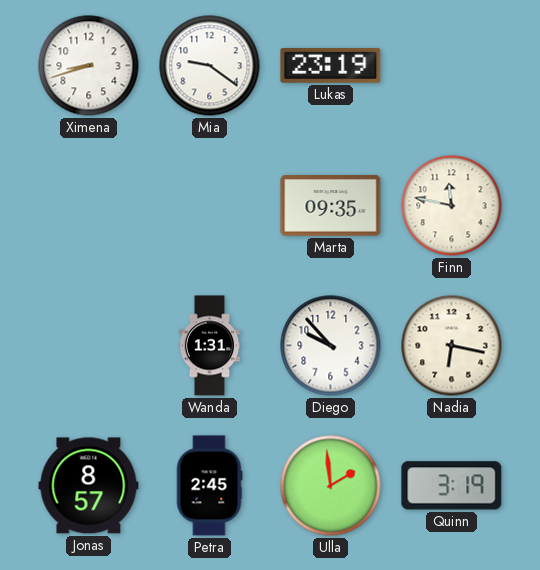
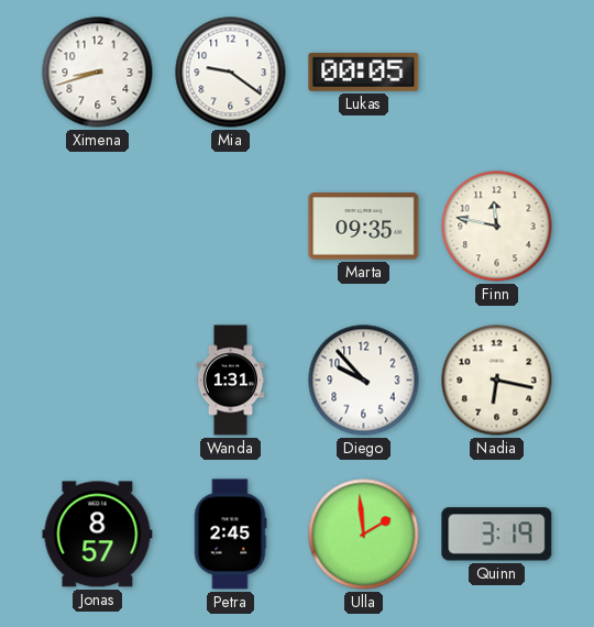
Lukas: 23:19 -> 00:05 (364, 71)
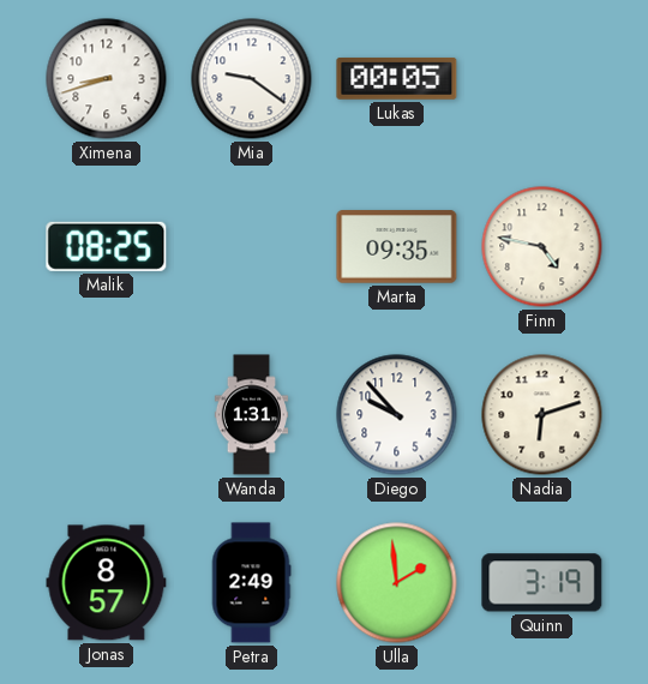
Malik: none -> 08:25 (107, 246)
Finn: 11:47 -> 4:47 (542, 247)
Nadia: 6:17 -> 6:12 (542, 415)
Petra: 2:45 -> 2:49 (251, 583)
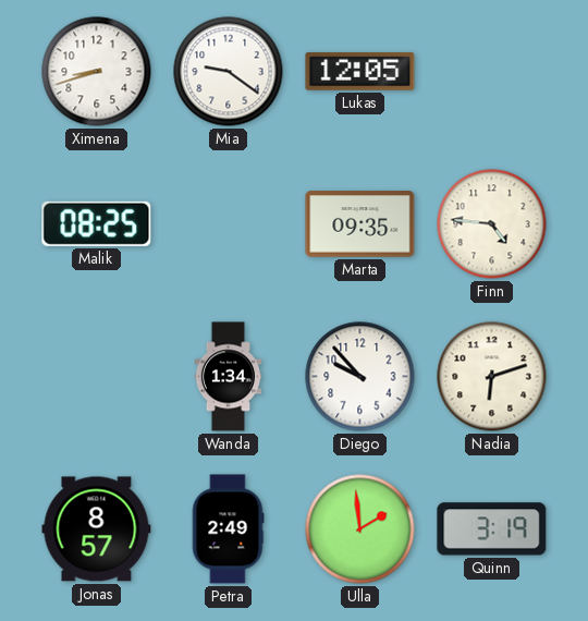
Lukas: 00:05 -> 12:05 (360, 71)
Finn: 4:47 -> 4:46 (492, 224)
Wanda: 1:31 -> 1:34 (229, 377)
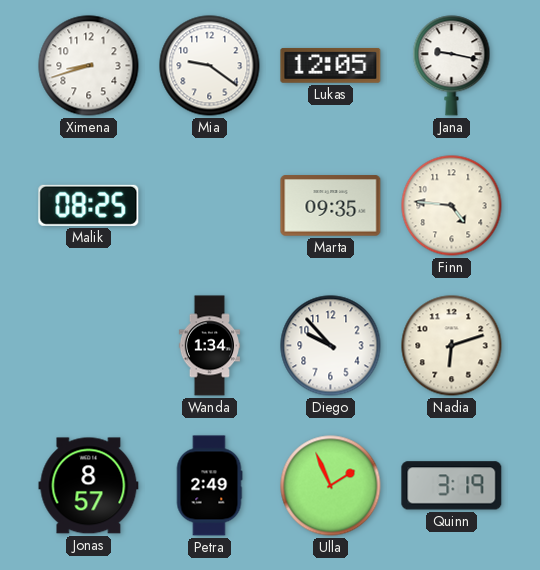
Jana: none -> 9:17 (452, 66)
Ulla: 1:59 -> 1:56 (331, 486)
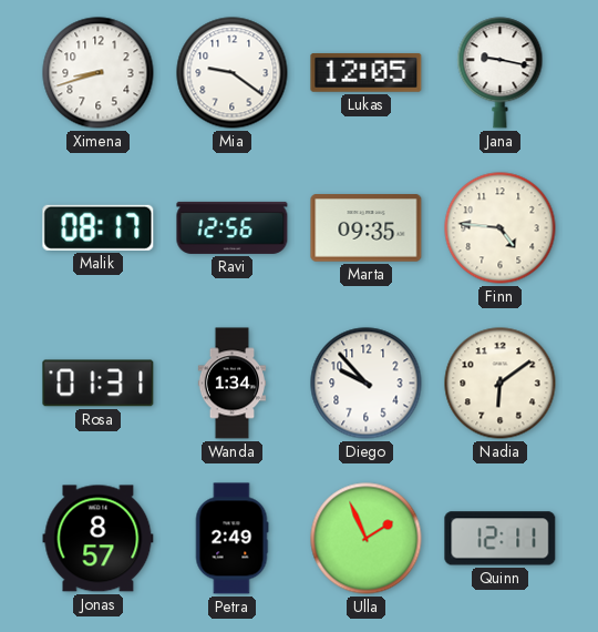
Malik: 08:25 -> 08:17 (99, 227)
Ravi: none -> 12:56 (233, 227)
Rosa: none -> 01:31 (99, 384)
Nadia: 6:12 -> 6:09 (501, 384)
Quinn: 3:19 -> 12:11 (501, 539)
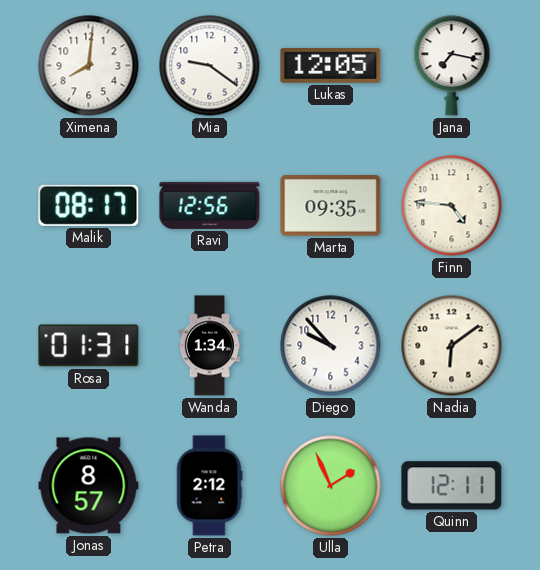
Ximena: 8:42 -> 8:01 (89, 66)
Jana: 9:17 -> 7:17 (452, 66)
Petra: 2:49 -> 2:12 (209, 486)
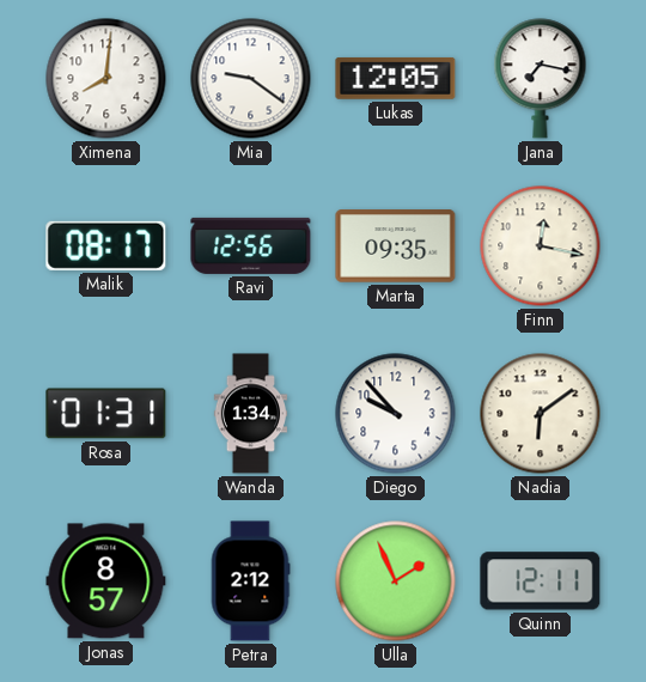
Finn: 4:46 -> 12:17 (541, 246)
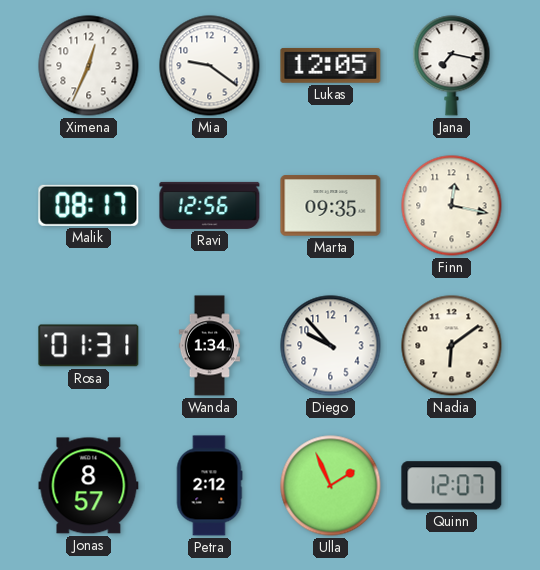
Ximena: 8:01 -> 12:34 (89, 66)
Quinn: 12:11 -> 12:07 (452, 486)
